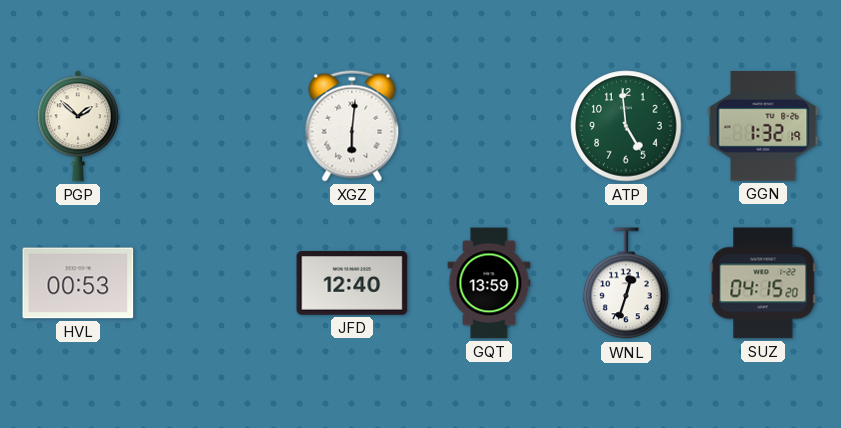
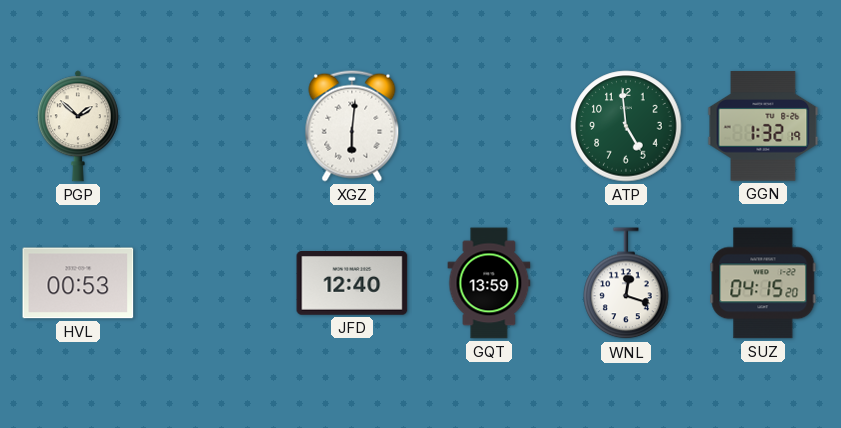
WNL: 12:33 -> 12:18 (626, 284)
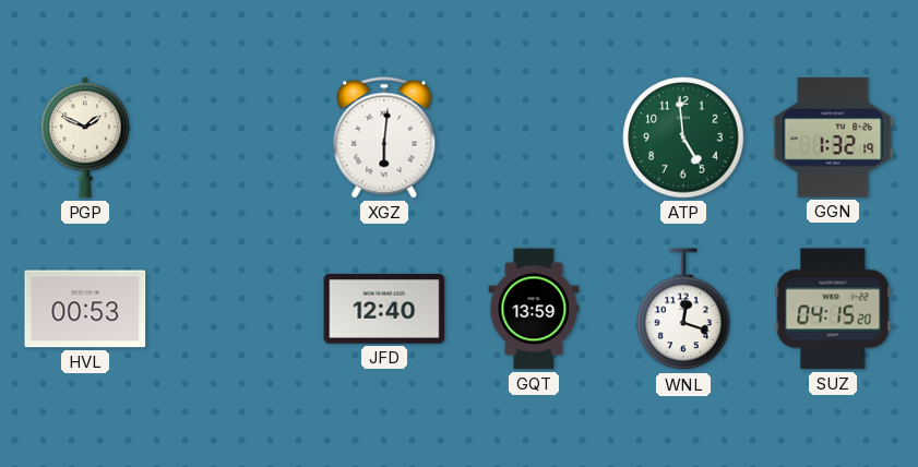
PGP: 1:52 -> 1:49 (85, 137)
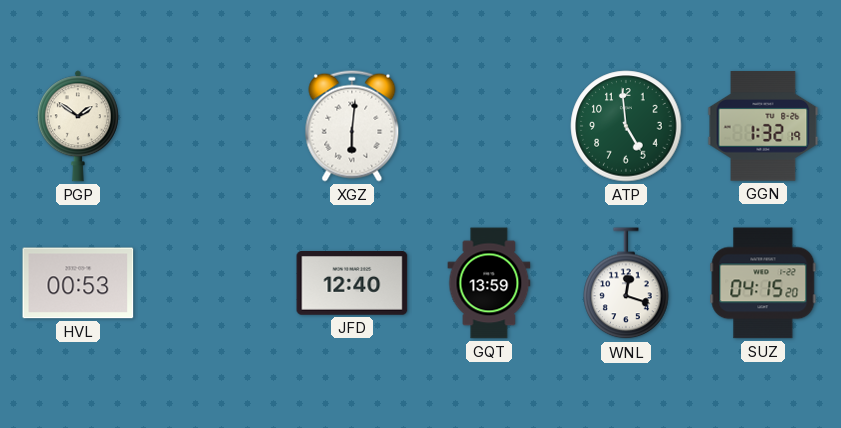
PGP: 1:49 -> 1:51 (78, 126)
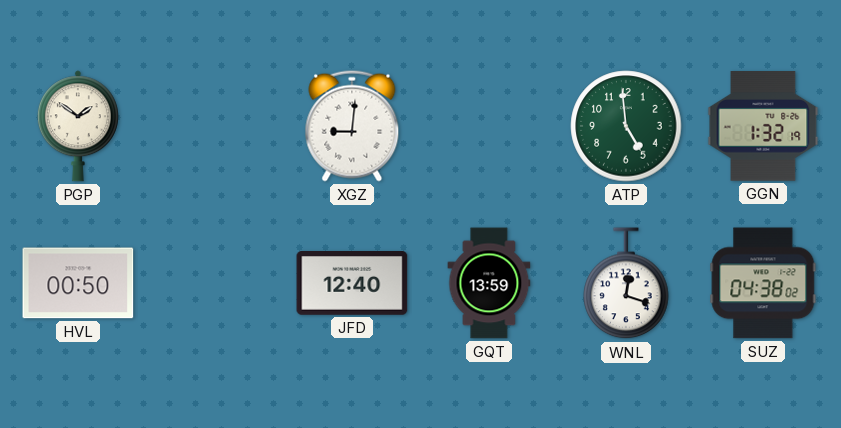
XGZ: 6:01 -> 9:01 (352, 126)
HVL: 00:53 -> 00:50 (78, 283)
SUZ: 04:15 -> 04:38 (763, 283)
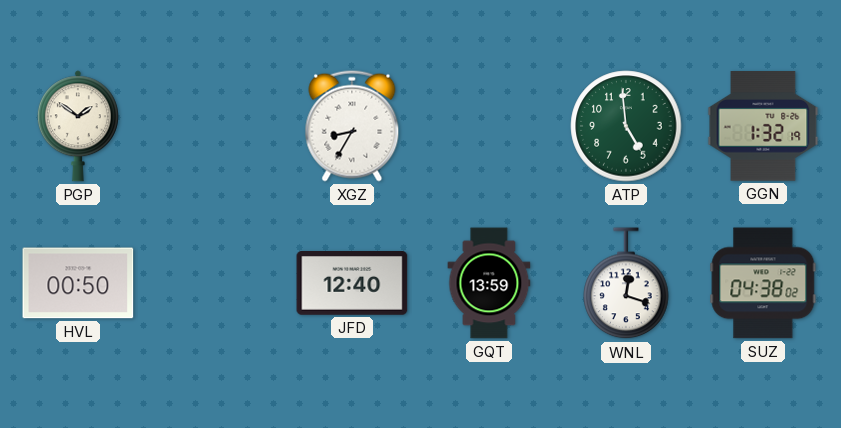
XGZ: 9:01 -> 8:35 (352, 126)
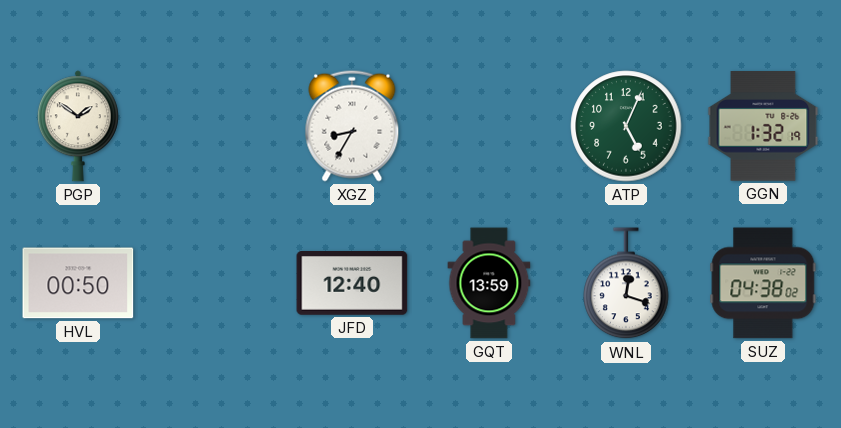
ATP: 4:59 -> 5:04 (626, 126)
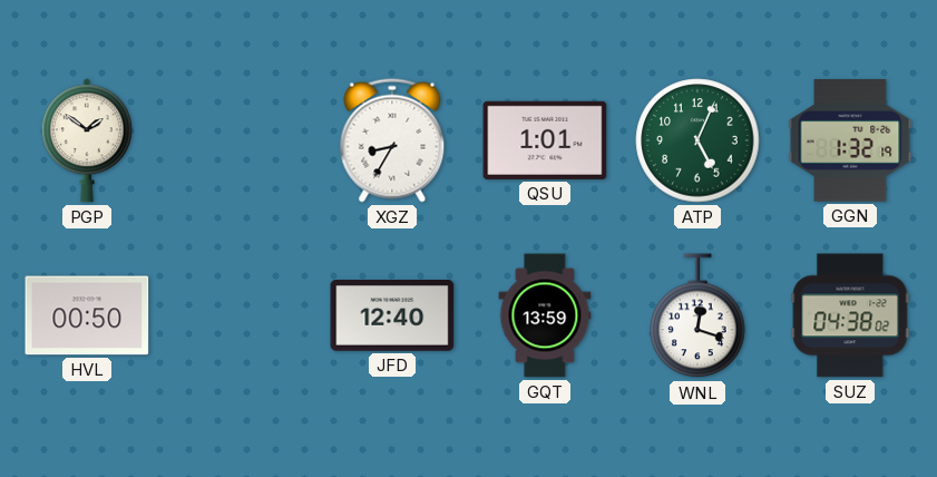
QSU: none -> 1:01 (545, 140)
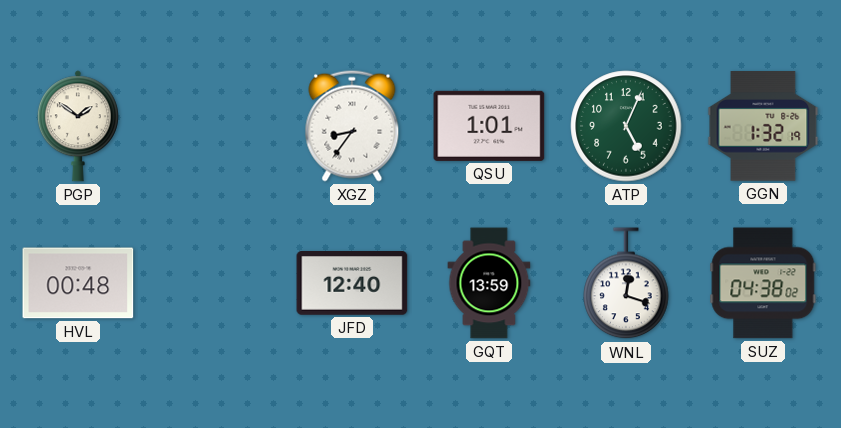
XGZ: 8:35 -> 8:36 (352, 126)
HVL: 00:50 -> 00:48 (78, 283)
